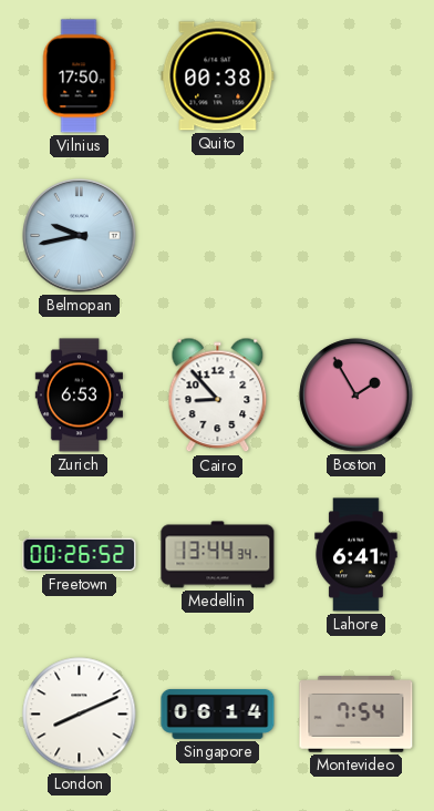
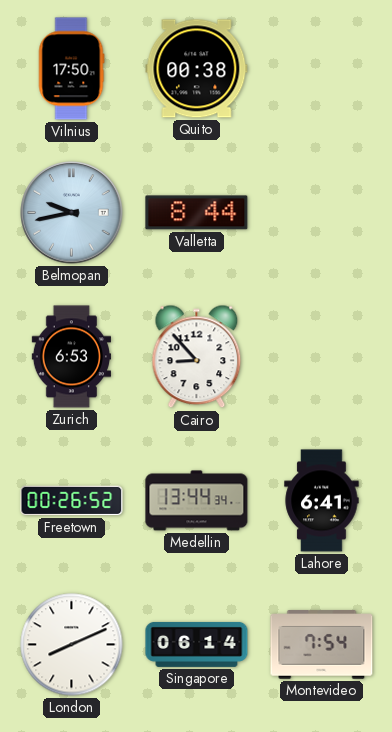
Valletta: none -> 8:44 (197, 213)
Boston: 1:55 -> none (356, 396)
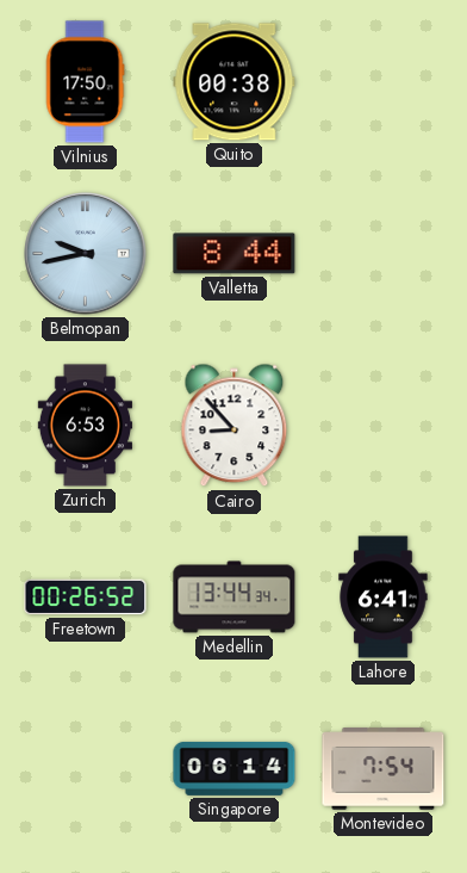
London: 8:11 -> none (72, 645)
